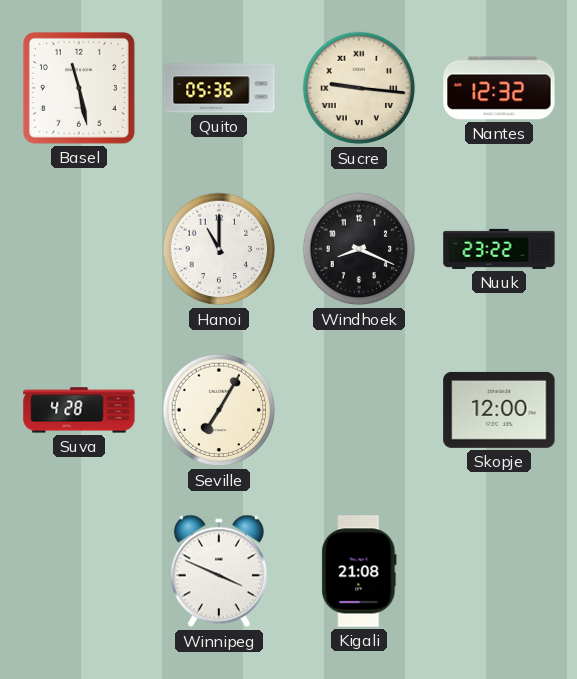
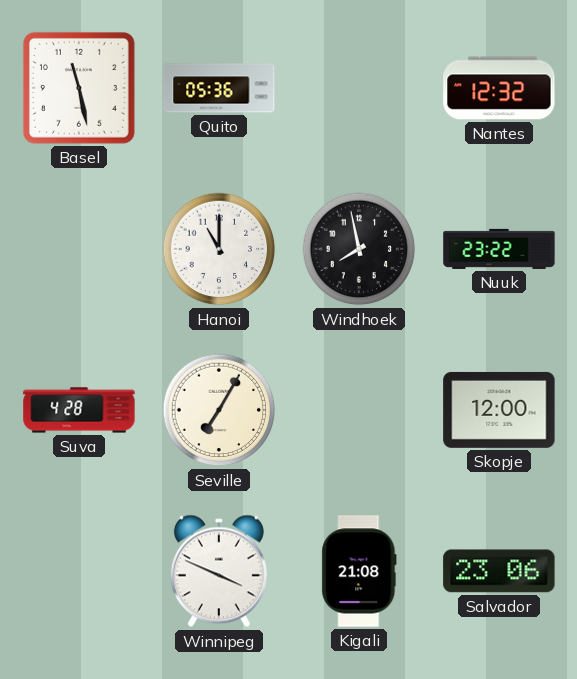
Sucre: 9:16 -> none (359, 88)
Windhoek: 8:19 -> 7:58 (359, 249)
Salvador: none -> 23:06 (499, 571)
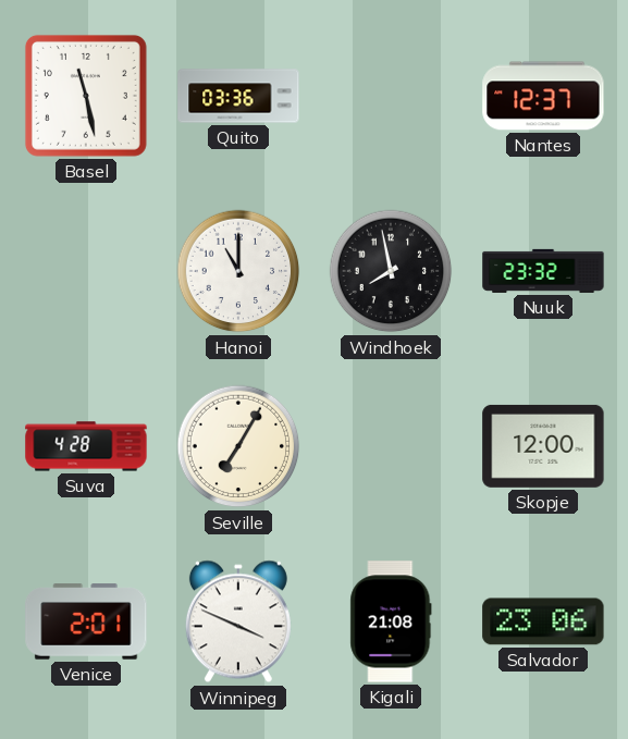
Quito: 05:36 -> 03:36 (238, 96)
Nantes: 12:32 -> 12:37 (543, 96)
Nuuk: 23:22 -> 23:32 (543, 271)
Venice: none -> 2:01 (86, 621)
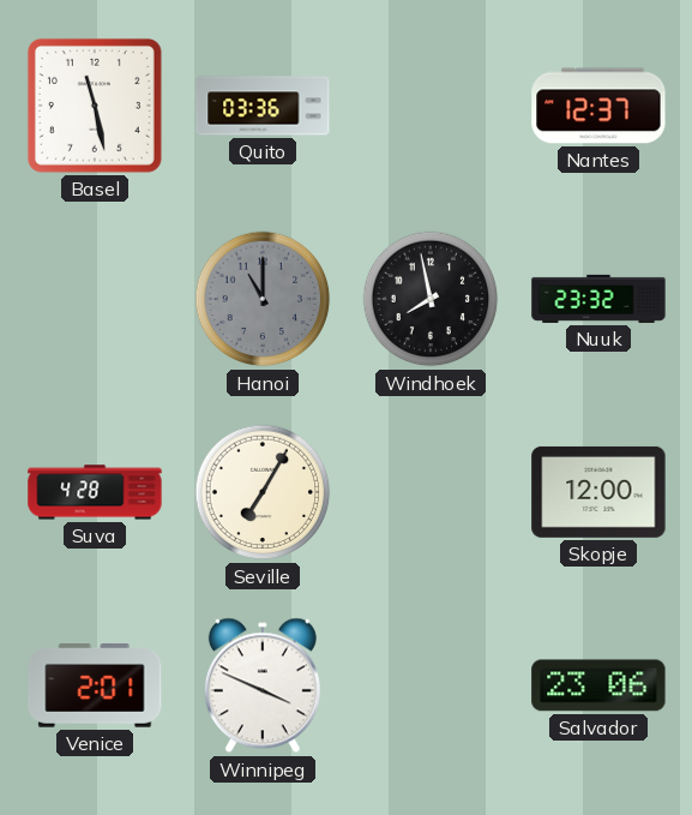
Hanoi dial: white -> grey (263, 299)
Kigali: 21:08 -> none (391, 621)
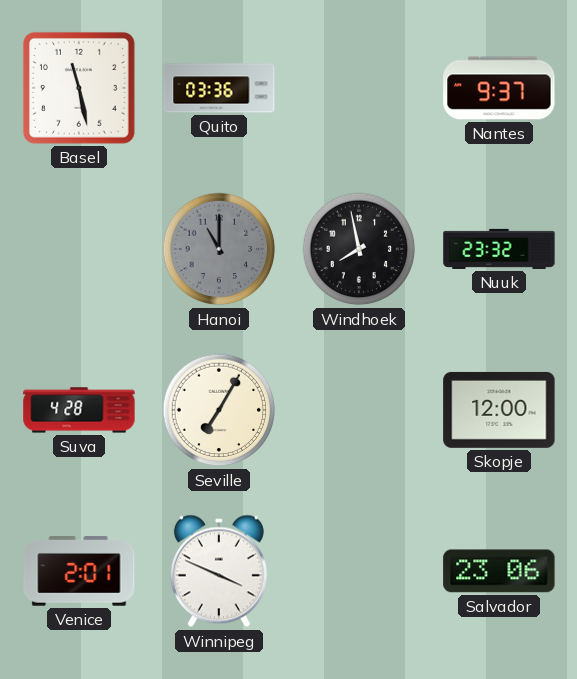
Nantes: 12:37 -> 9:37 (499, 88)
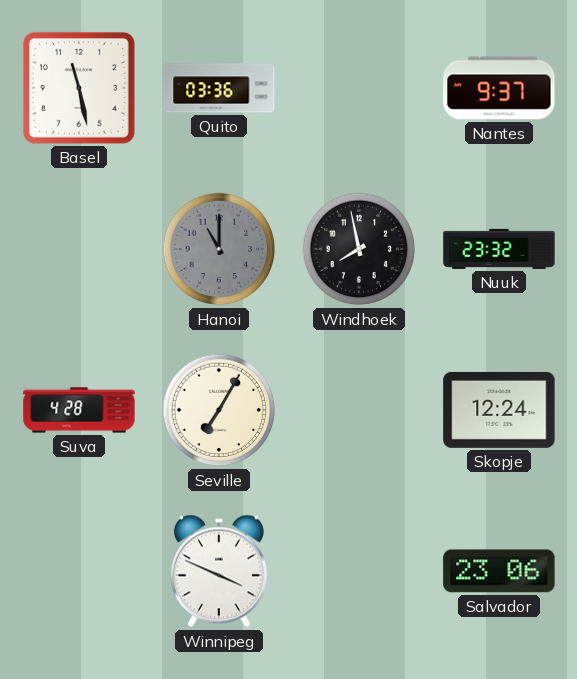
Skopje: 12:00 -> 12:24 (499, 410)
Venice: 2:01 -> none (79, 571)
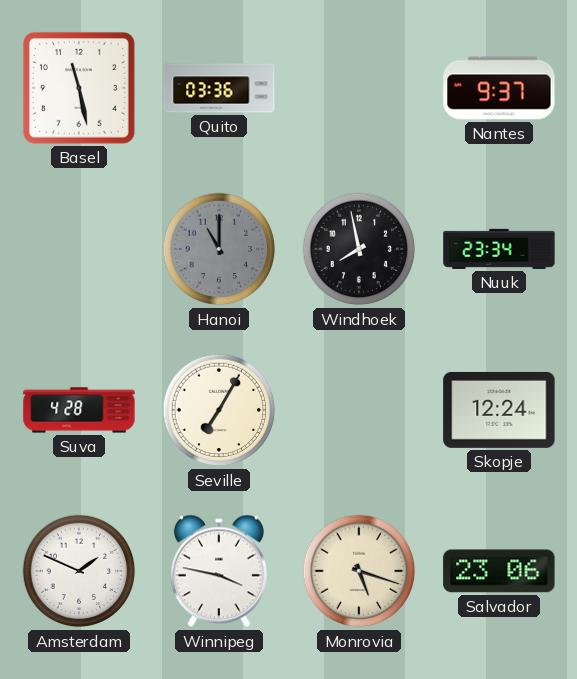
Nuuk: 23:32 -> 23:34 (499, 249)
Amsterdam: none -> 1:49 (79, 571)
Winnipeg: 3:49 -> 3:47 (219, 571)
Monrovia: none -> 5:18 (359, 571)
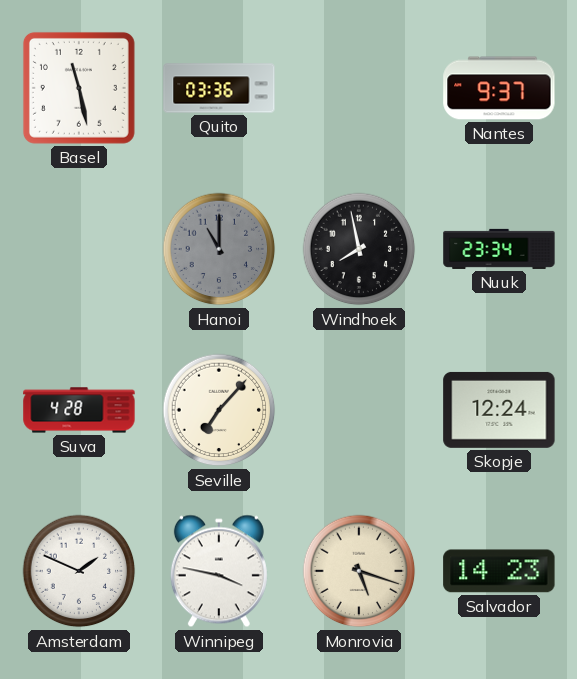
Seville: 7:05 -> 7:07 (219, 410)
Salvador: 23:06 -> 14:23 (499, 571)
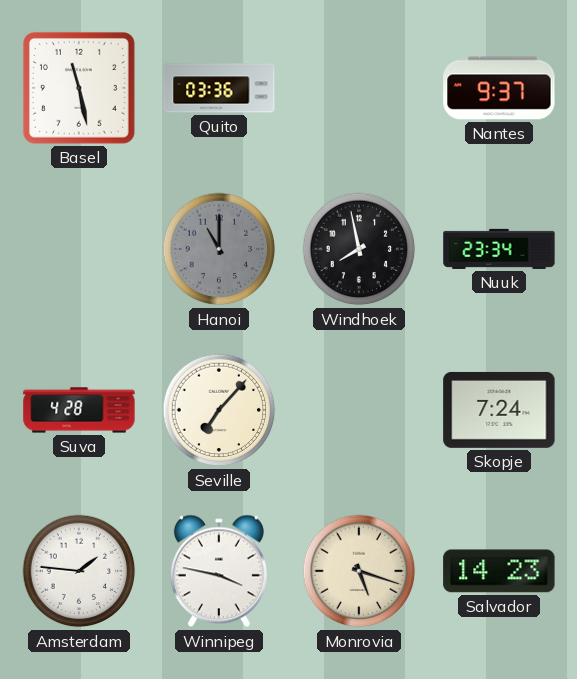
Skopje: 12:24 -> 7:24 (499, 410)
Amsterdam: 1:49 -> 1:46 (79, 571)
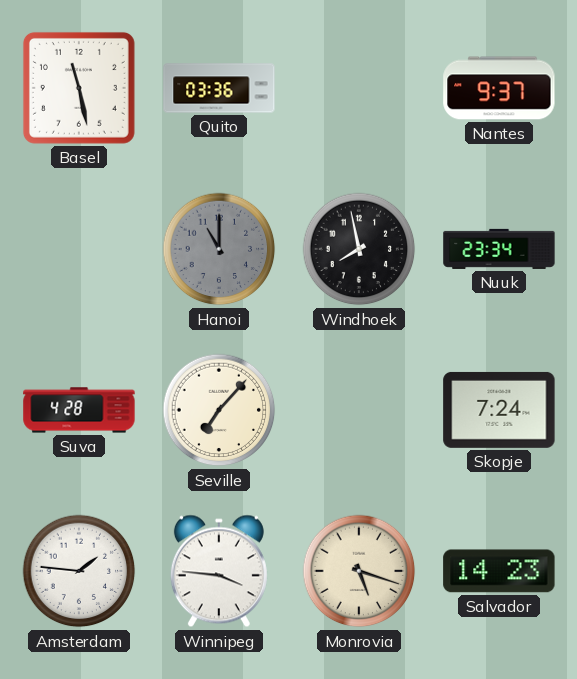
Winnipeg: 3:47 -> 3:46 (219, 571)
